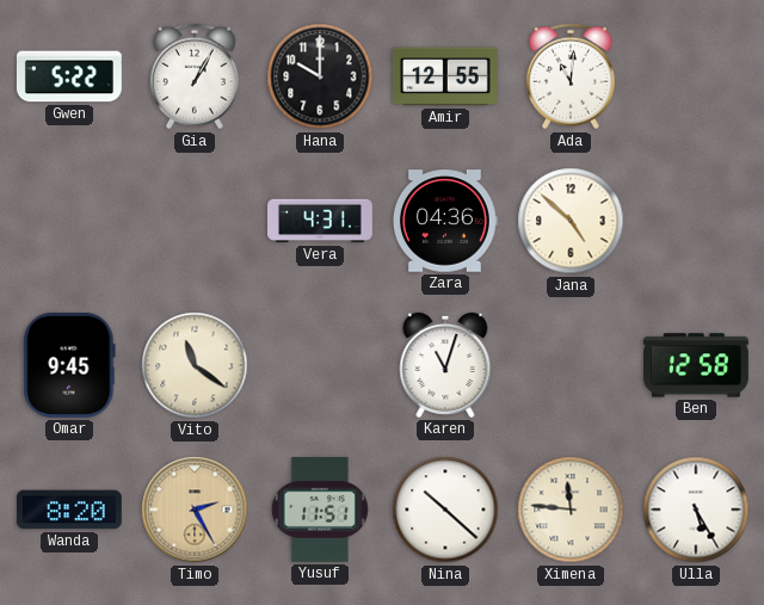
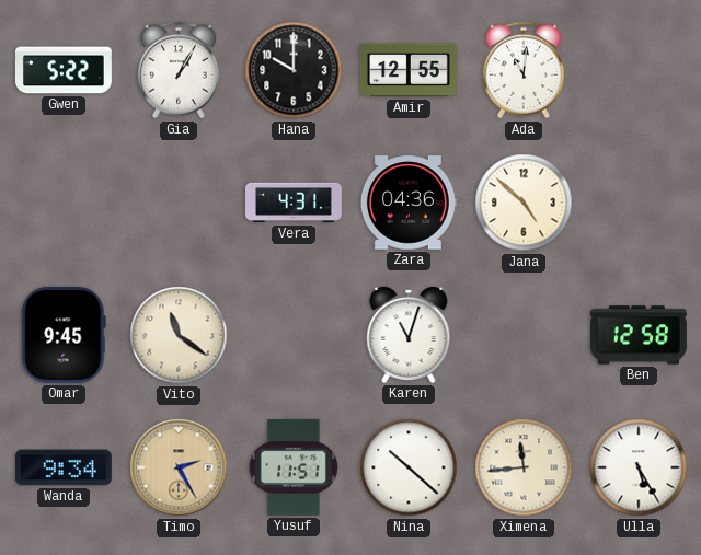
Wanda: 8:20 -> 9:34 (64, 467)
Ximena: 11:46 -> 11:44 (524, 467)
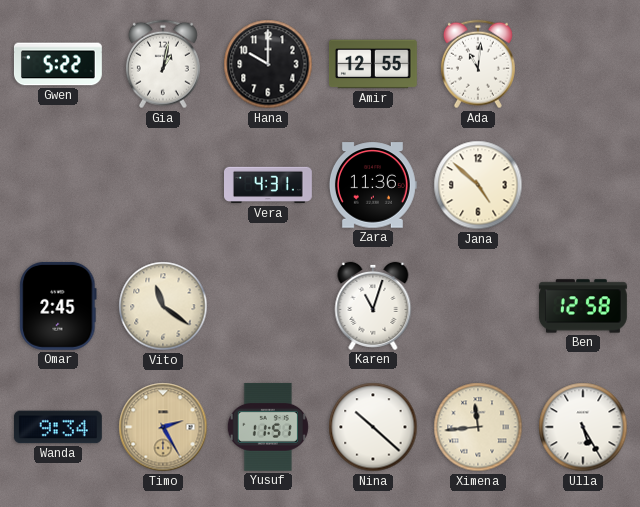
Gia: 1:05 -> 1:02 (163, 64)
Zara: 04:36 -> 11:36 (373, 185)
Omar: 9:45 -> 2:45 (58, 306)
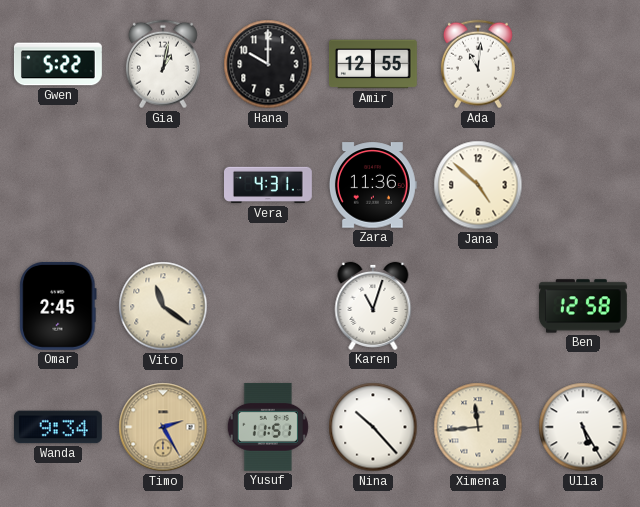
Nina: 10:22 -> 10:23 (373, 427)
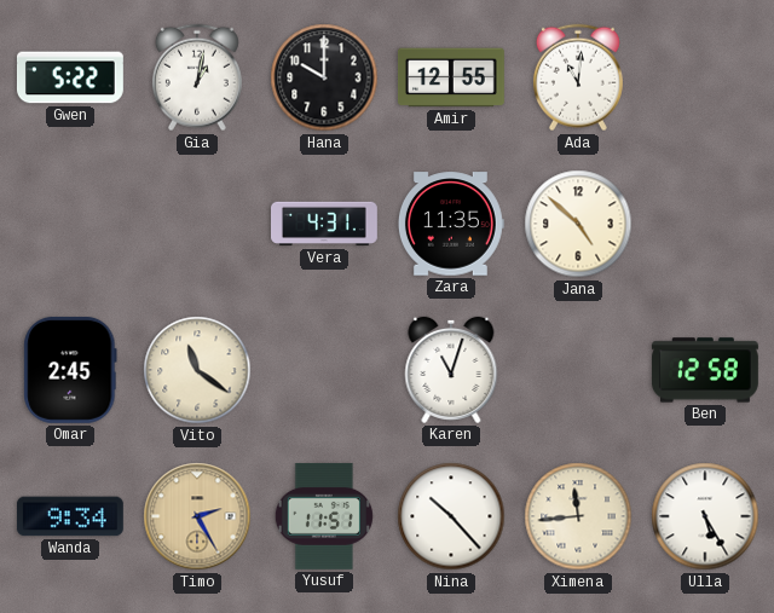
Zara: 11:36 -> 11:35 (451, 224)
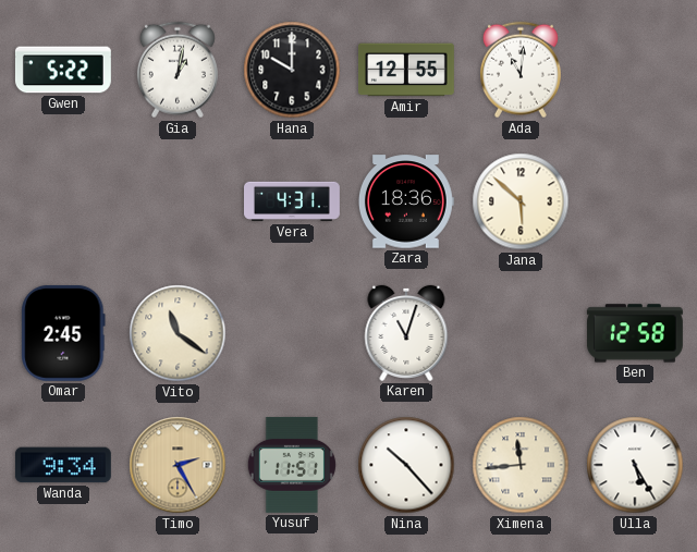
Zara: 11:35 -> 18:36 (406, 201)
Jana: 4:52 -> 5:52 (521, 201)
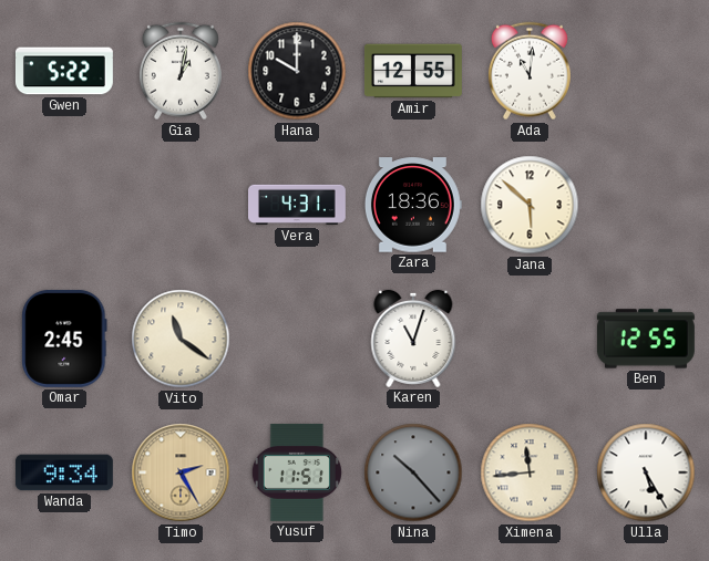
Ben: 12:58 -> 12:55 (646, 339)
Nina dial: white -> grey (413, 472)
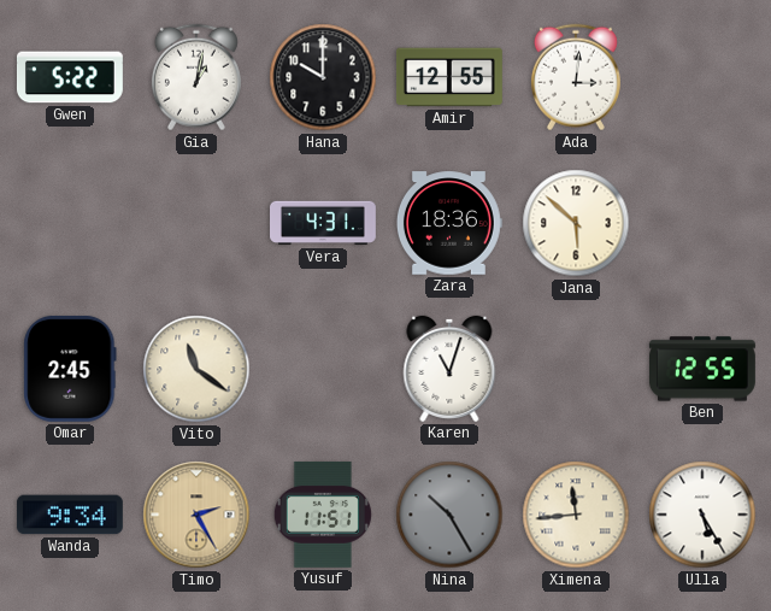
Ada: 11:01 -> 3:01 (576, 77)
Nina: 10:23 -> 10:25 (449, 515)
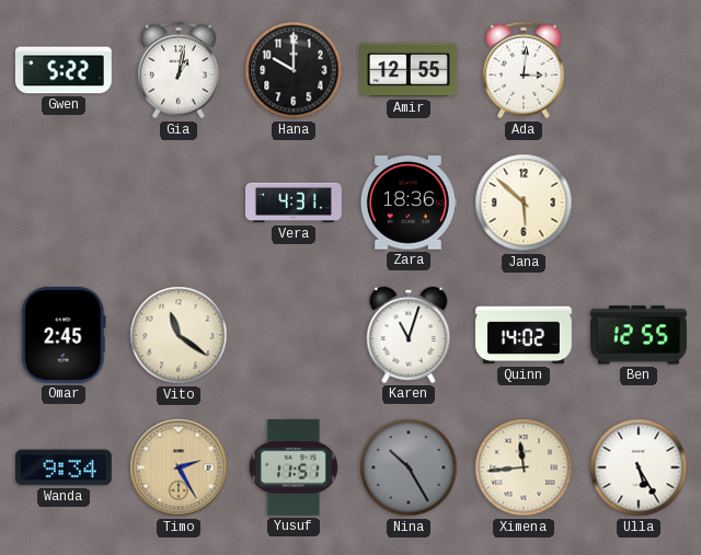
Quinn: none -> 14:02 (525, 335)
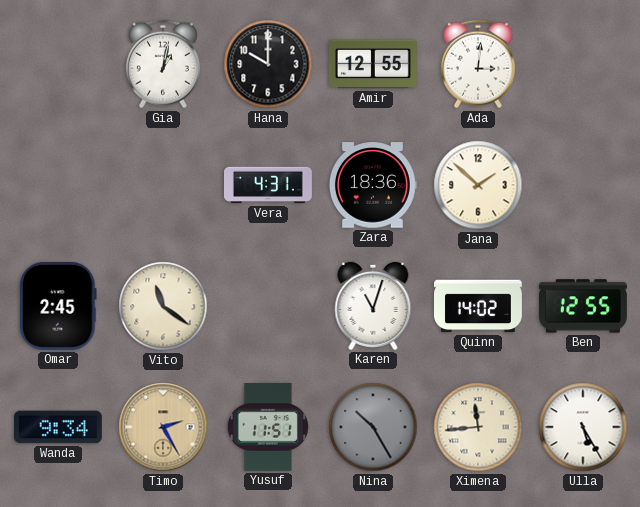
Gwen: 5:22 -> none (64, 70)
Jana: 5:52 -> 1:52 (478, 185)
